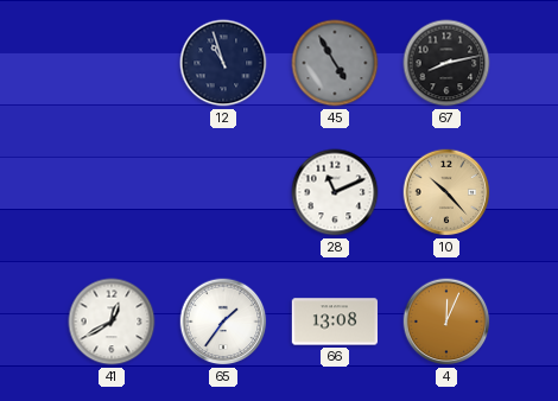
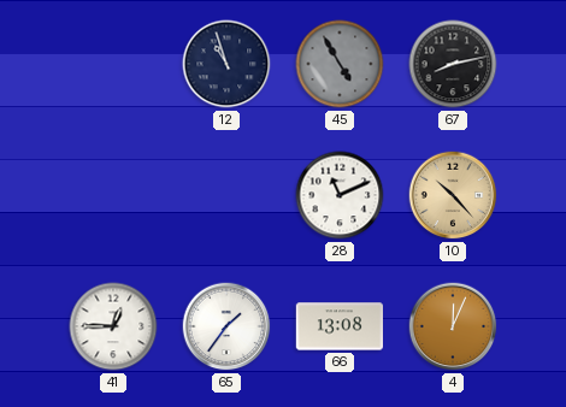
41: 12:40 -> 12:45 (113, 326)
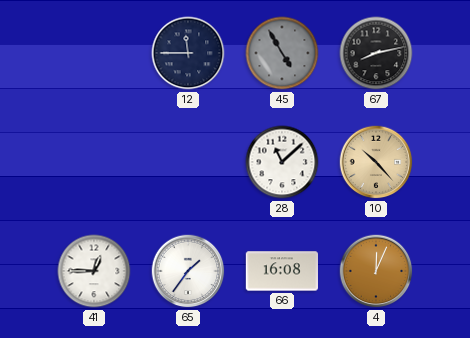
12: 10:57 -> 11:45 (188, 53)
28: 11:11 -> 11:08 (282, 162)
66: 13:08 -> 16:08 (281, 271)
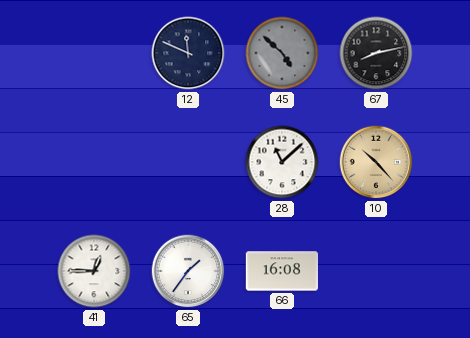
12: 11:45 -> 11:49 (188, 53)
45: 4:55 -> 4:52 (282, 53)
4: 12:04 -> none (376, 271)
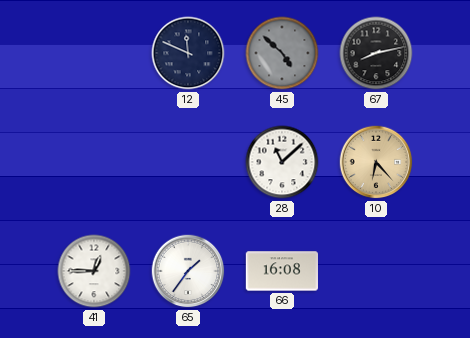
10: 10:23 -> 6:23 (376, 162)
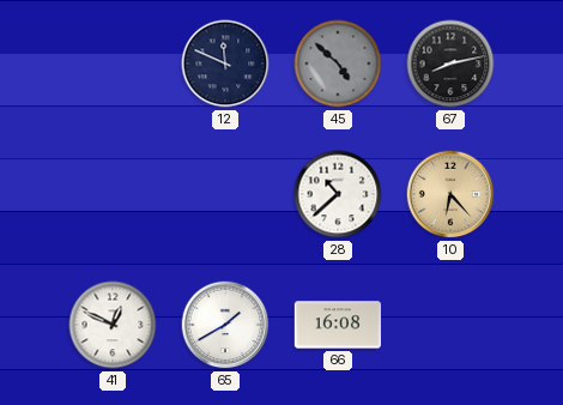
28: 11:08 -> 10:38 (338, 194)
41: 12:45 -> 12:49 (113, 325)
65: 1:36 -> 1:40 (225, 325)
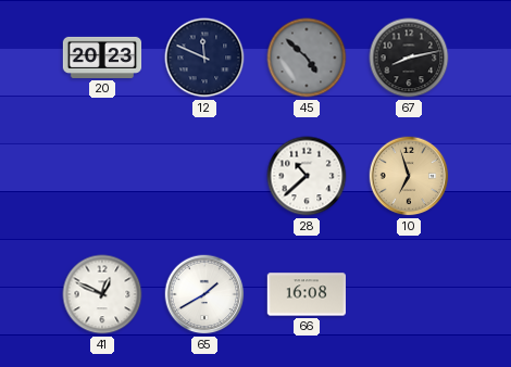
20: none -> 20:23 (102, 58)
10: 6:23 -> 6:57 (409, 176)
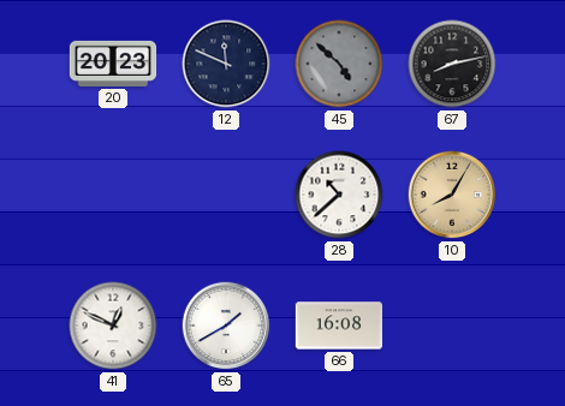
10: 6:57 -> 8:05 (452, 195)
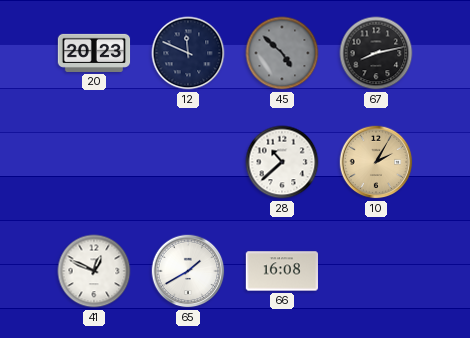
10: 8:05 -> 2:05 (376, 162)
